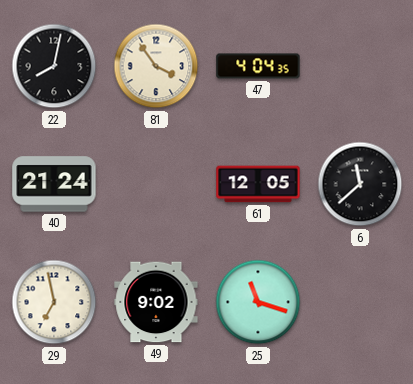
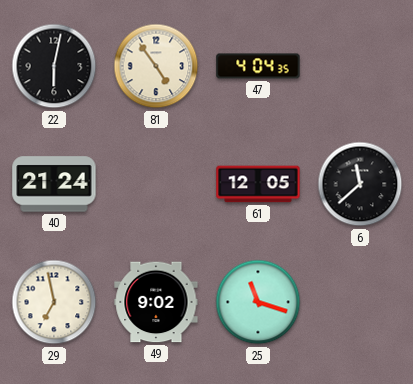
22: 8:02 -> 6:02 (54, 66)
81: 3:54 -> 4:54 (156, 66)
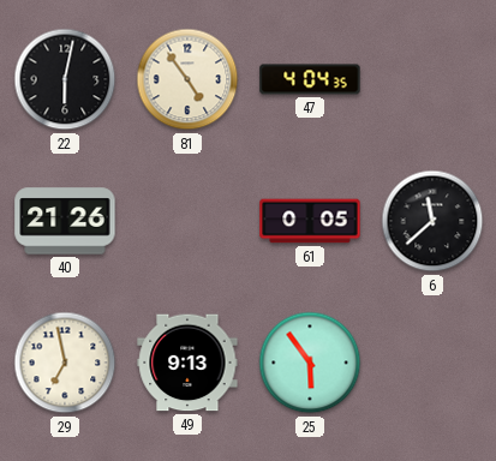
40: 21:24 -> 21:26 (65, 221)
61: 12:05 -> 0:05 (310, 221)
49: 9:02 -> 9:13 (187, 363)
25: 11:18 -> 5:54 (310, 363)
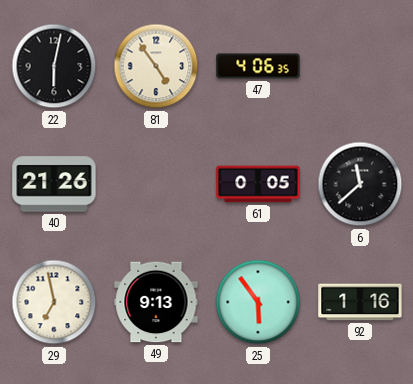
47: 4:04 -> 4:06 (258, 66)
92: none -> 1:16 (360, 302)
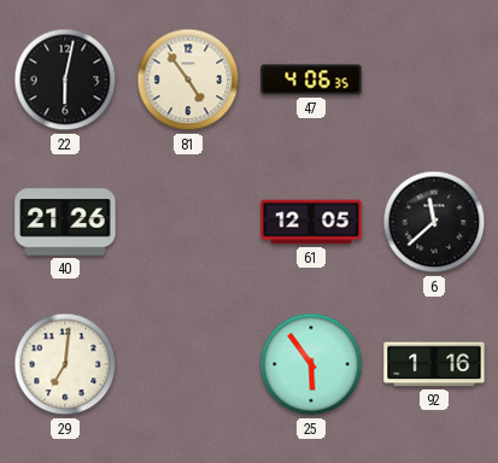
61: 0:05 -> 12:05 (311, 222)
29: 6:58 -> 7:01 (65, 364)
49: 9:13 -> none (156, 302)
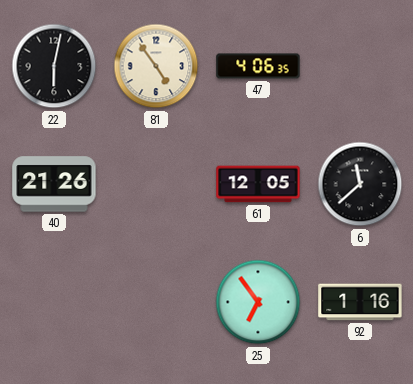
29: 7:01 -> none (65, 364)
25: 5:54 -> 6:54 (258, 302)
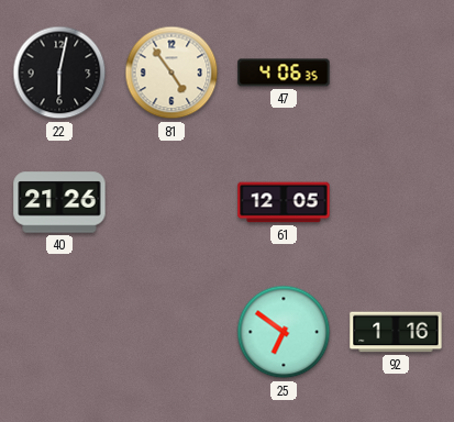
6: 11:38 -> none (360, 184)
25: 6:54 -> 6:51 (284, 332)
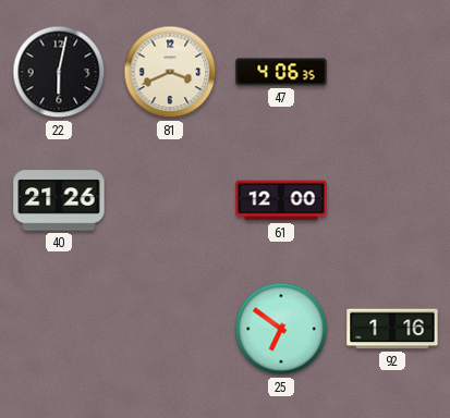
81: 4:54 -> 3:41 (170, 72)
61: 12:05 -> 12:00 (281, 200)
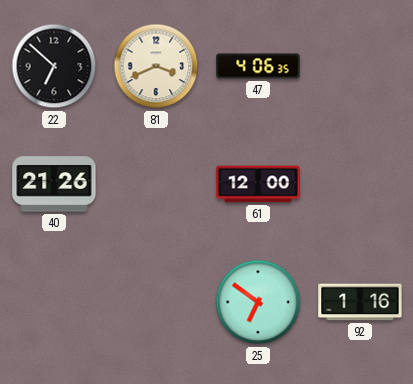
22: 6:02 -> 6:52 (54, 66)
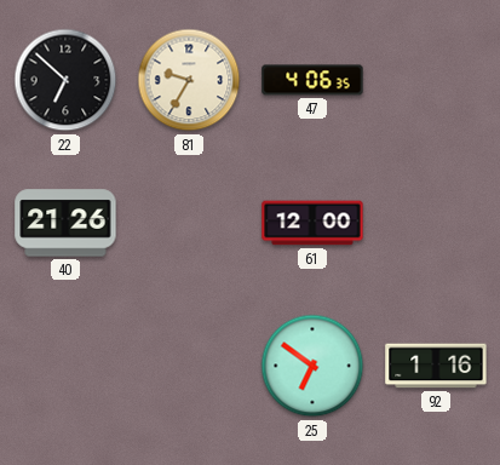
81: 3:41 -> 9:35 (189, 80)
